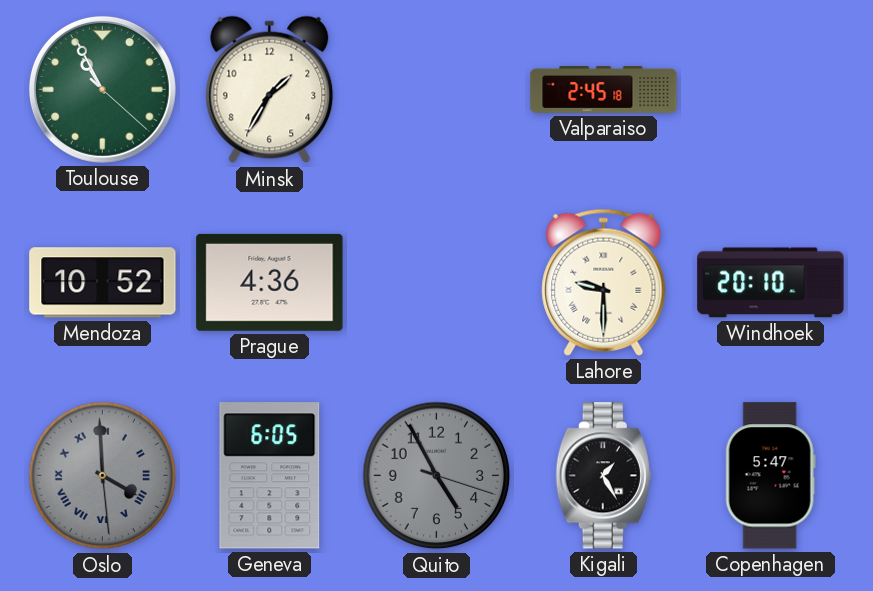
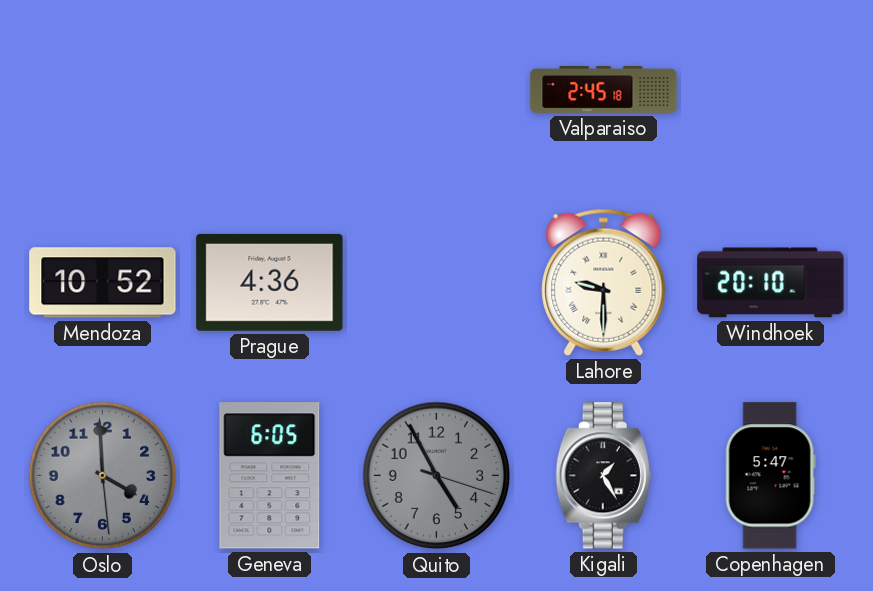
Toulouse: 10:55 -> none (102, 89)
Minsk: 1:35 -> none (270, 90)
Oslo numerals: Roman -> Arabic (103, 476)
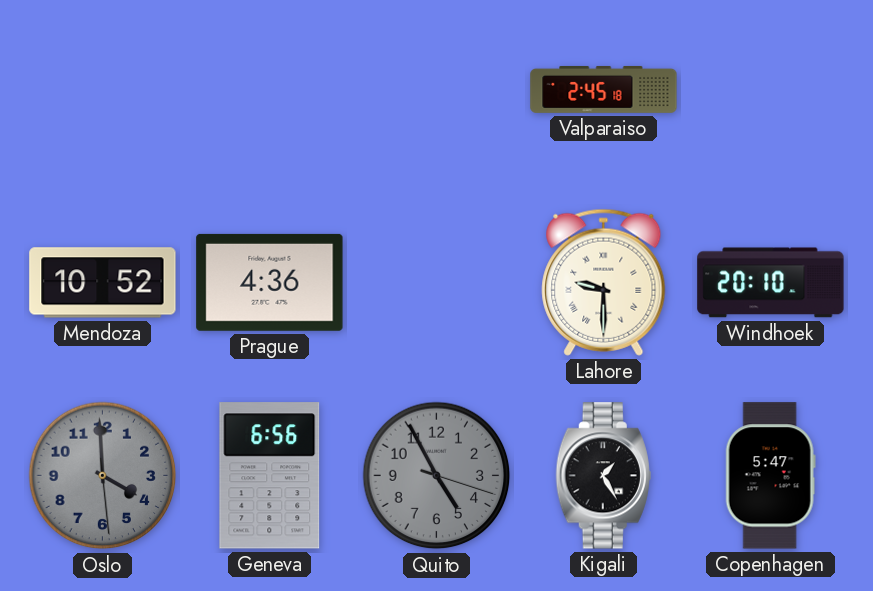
Geneva: 6:05 -> 6:56 (270, 476)
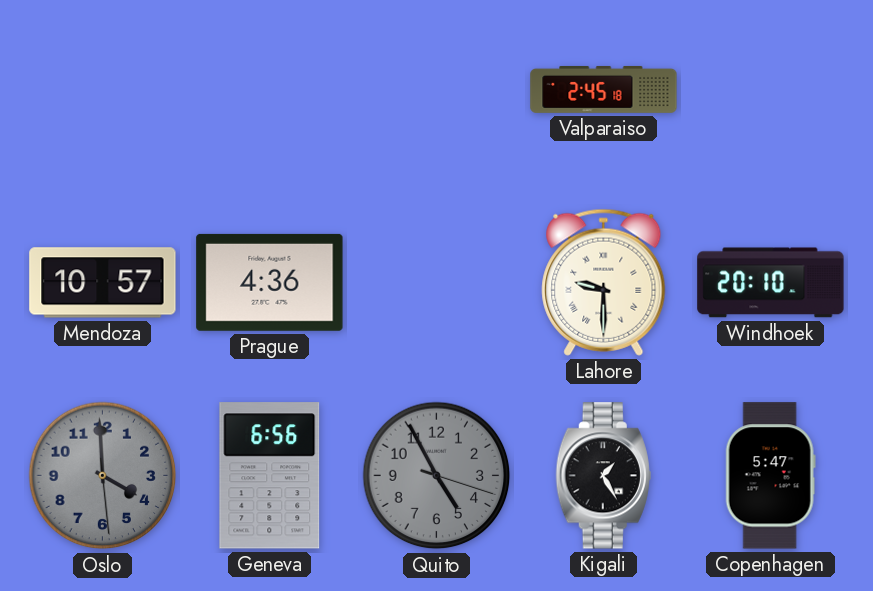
Mendoza: 10:52 -> 10:57 (103, 283)
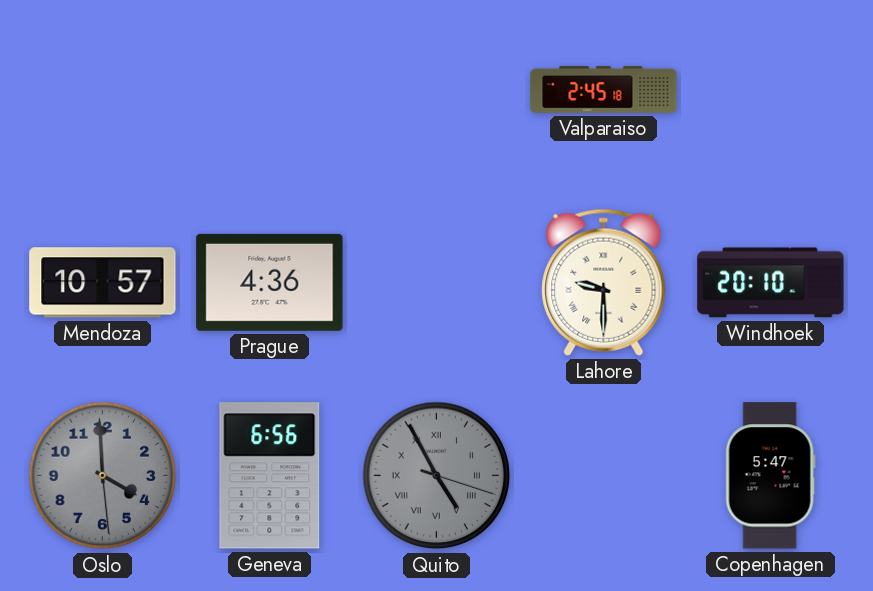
Quito numerals: Arabic -> Roman (437, 476)
Kigali: 1:25 -> none (603, 476)
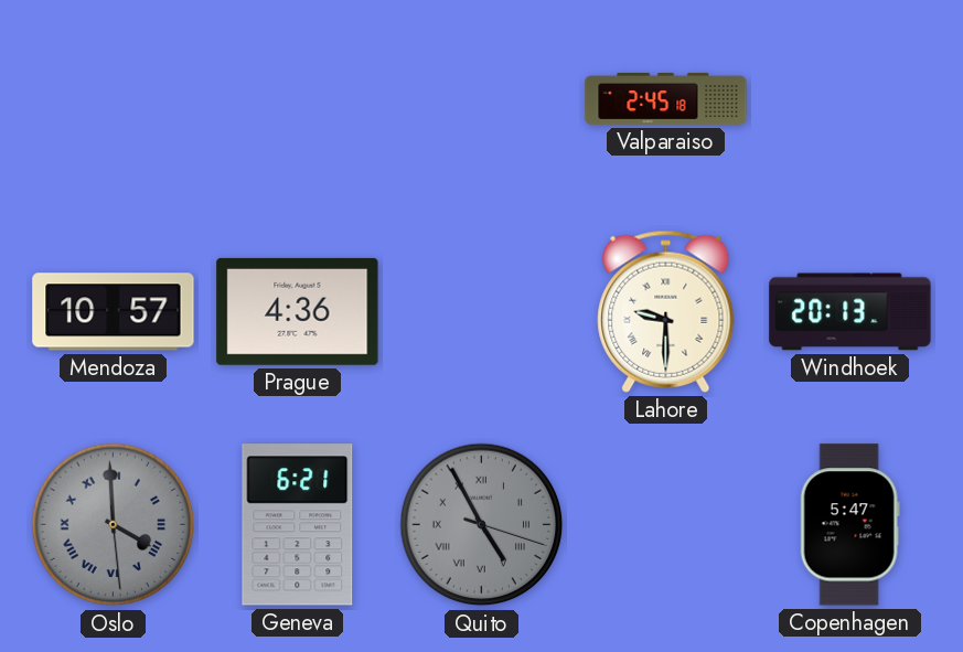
Windhoek: 20:10 -> 20:13 (850, 312)
Oslo numerals: Arabic -> Roman (114, 525)
Geneva: 6:56 -> 6:21 (298, 525)
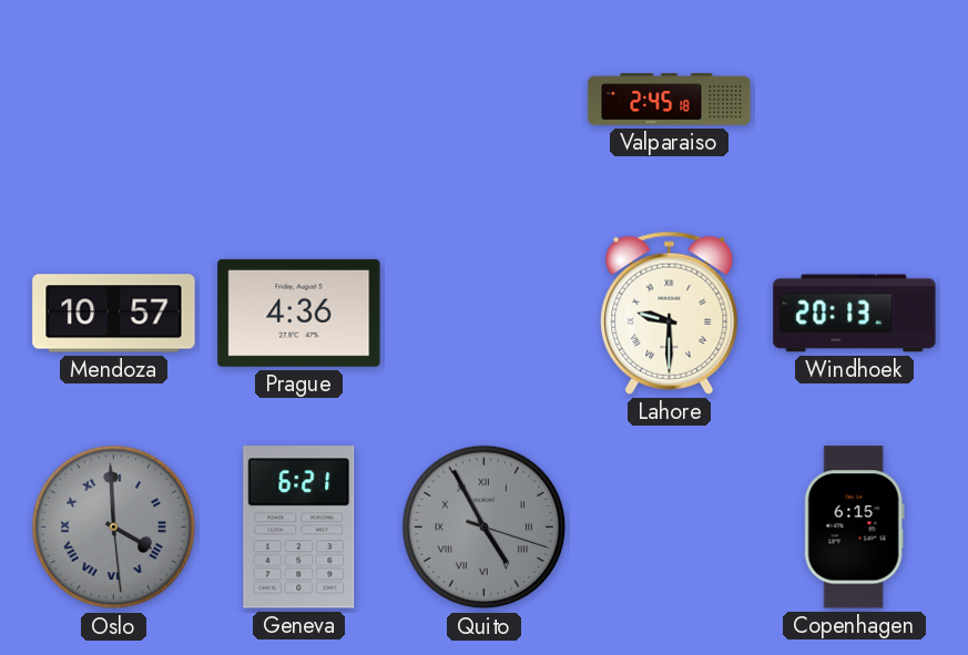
Copenhagen: 5:47 -> 6:15 (854, 528)
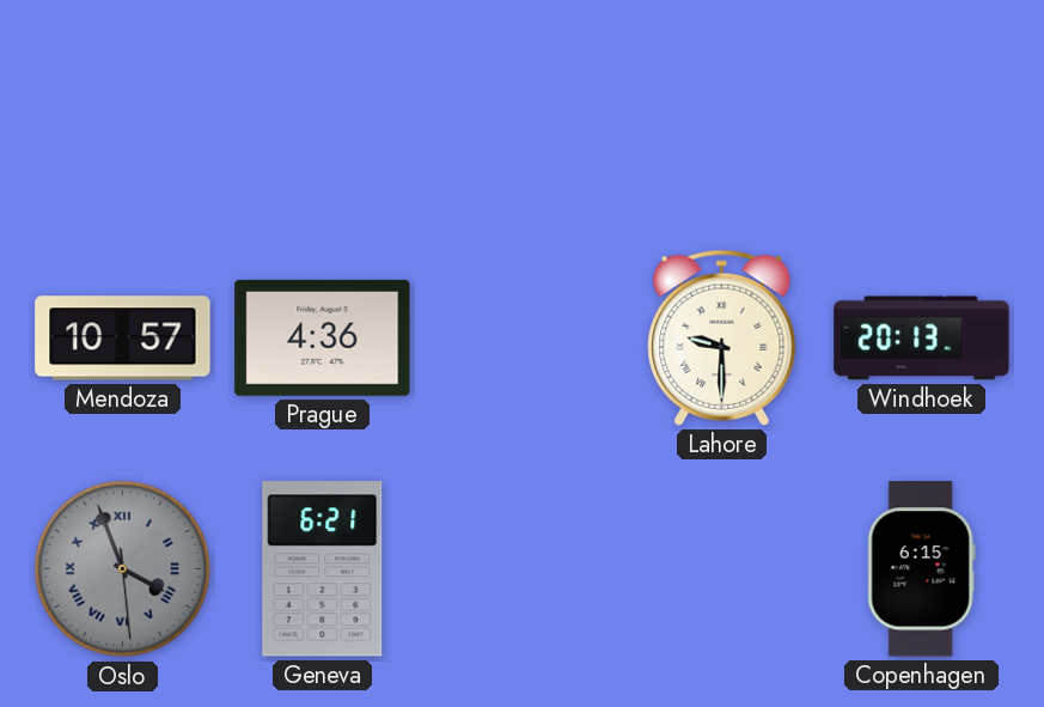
Valparaiso: 2:45 -> none (670, 99)
Oslo: 3:59 -> 3:56 (123, 569)
Quito: 4:55 -> none (485, 528)
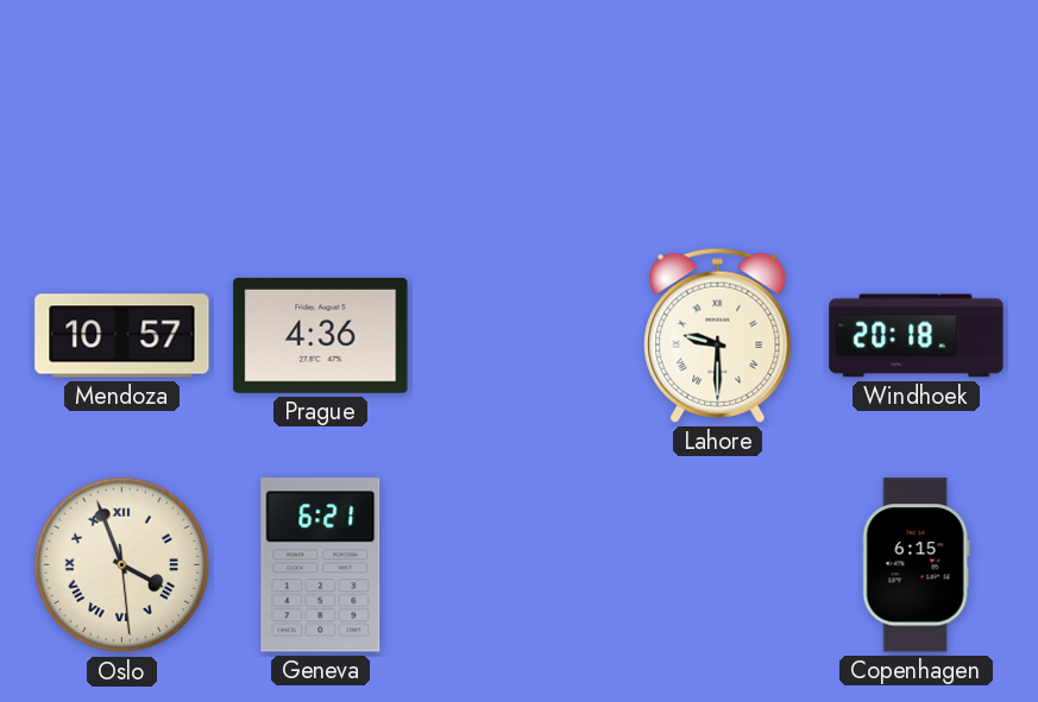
Windhoek: 20:13 -> 20:18 (917, 336)
Oslo dial: grey -> cream (122, 565)
